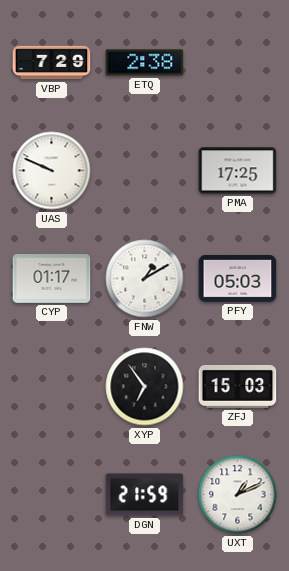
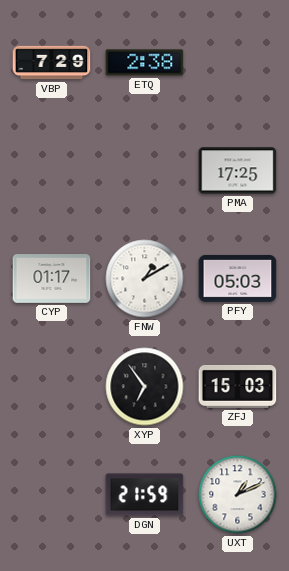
UAS: 9:49 -> none (52, 171)
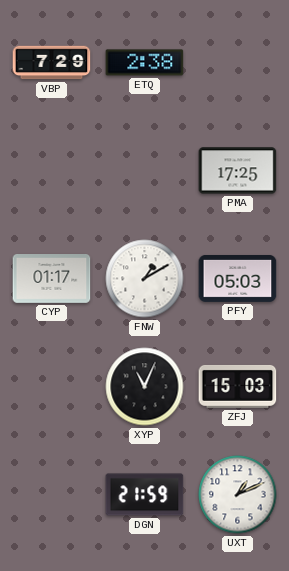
XYP: 6:54 -> 11:04 (145, 387)
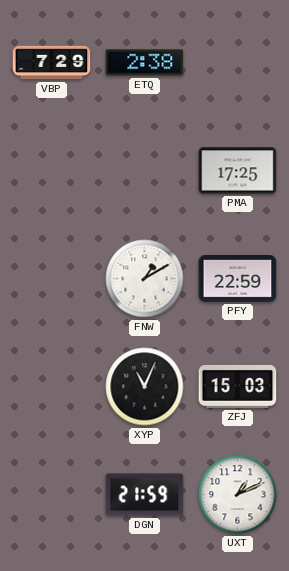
CYP: 01:17 -> none (52, 279)
PFY: 05:03 -> 22:59 (238, 278)
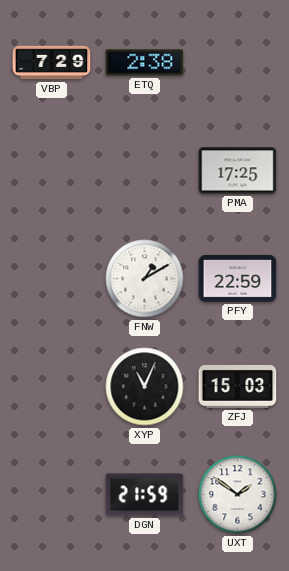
UXT: 1:11 -> 1:51 (238, 495)
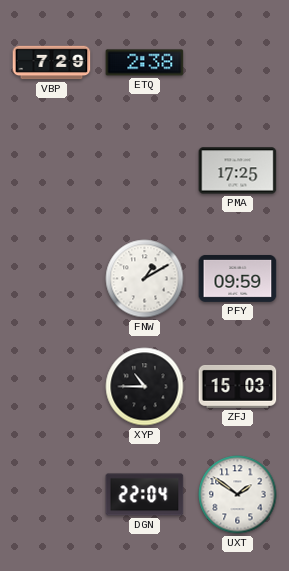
PFY: 22:59 -> 09:59 (238, 278)
XYP: 11:04 -> 10:45 (145, 387)
DGN: 21:59 -> 22:04 (145, 495)
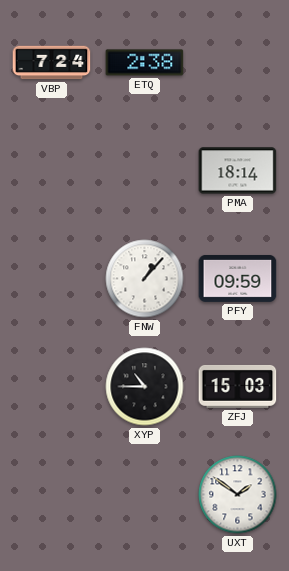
VBP: 7:29 -> 7:24 (52, 63)
PMA: 17:25 -> 18:14 (238, 171)
FNW: 1:10 -> 1:07 (145, 279)
DGN: 22:04 -> none (145, 495)
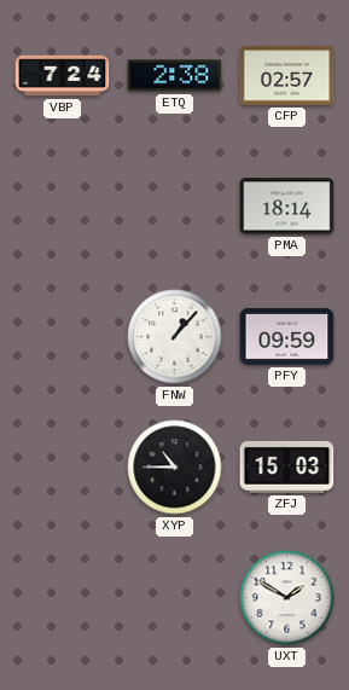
CFP: none -> 02:57 (287, 76)
UXT: 1:51 -> 1:50 (287, 598)
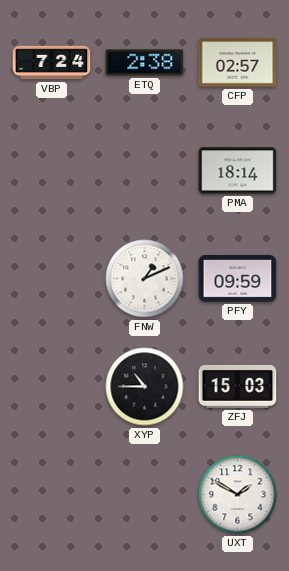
FNW: 1:07 -> 1:11 (145, 279)
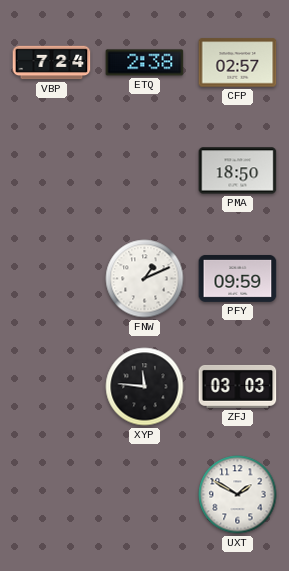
PMA: 18:14 -> 18:50 (238, 171)
XYP: 10:45 -> 11:46 (145, 387)
ZFJ: 15:03 -> 03:03 (238, 386)
